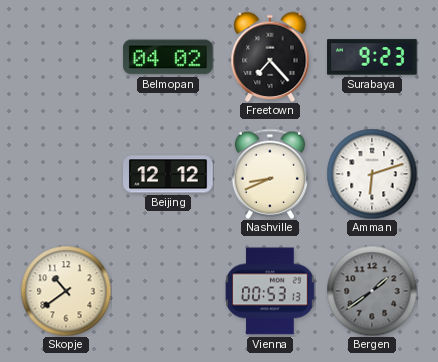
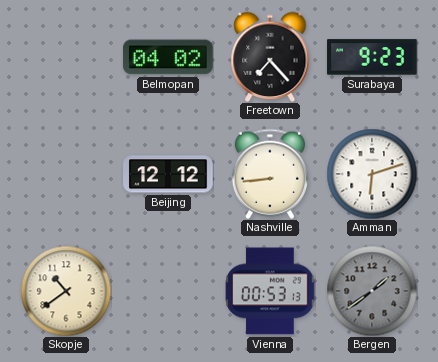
Nashville: 8:41 -> 8:44 (270, 174)
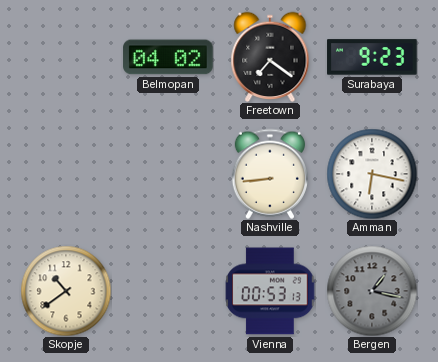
Freetown: 7:23 -> 7:21 (270, 56)
Beijing: 12:12 -> none (168, 174)
Amman: 6:12 -> 6:17 (372, 174)
Bergen: 1:39 -> 1:17 (372, 291)
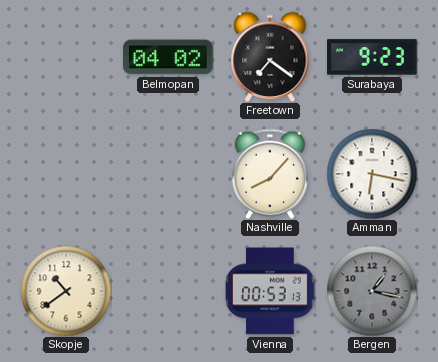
Nashville: 8:44 -> 8:07 (270, 174)
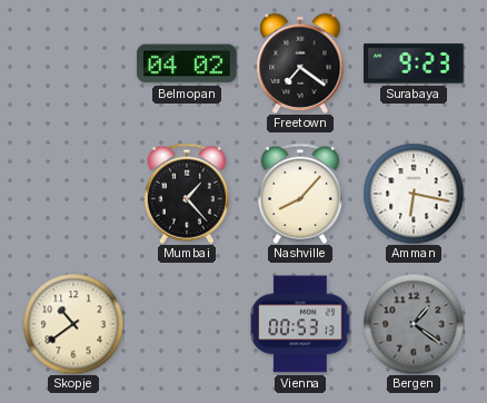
Mumbai: none -> 1:23 (187, 194)
Bergen: 1:17 -> 1:21 (414, 324)
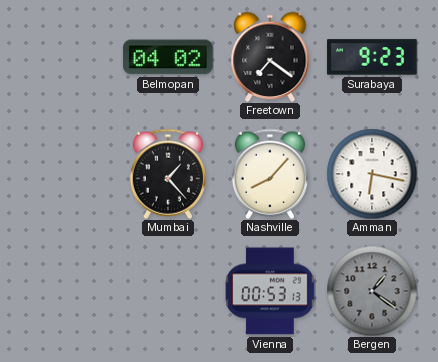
Skopje: 10:39 -> none (73, 324)
